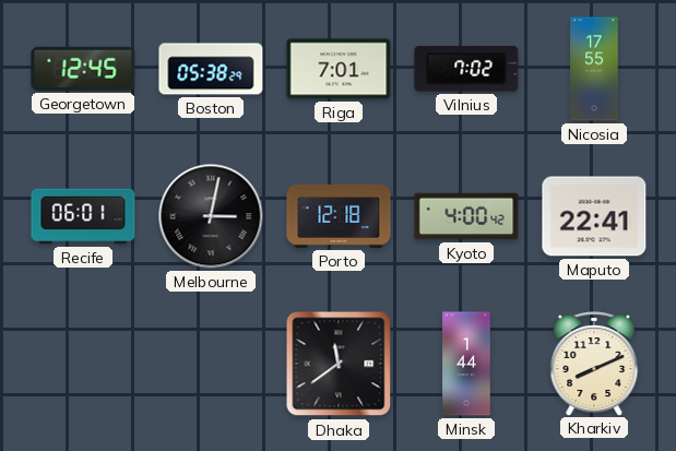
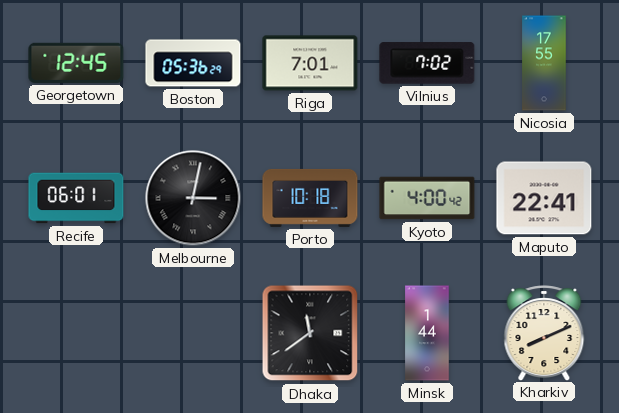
Boston: 05:38 -> 05:36 (193, 63)
Porto: 12:18 -> 10:18 (310, 198)
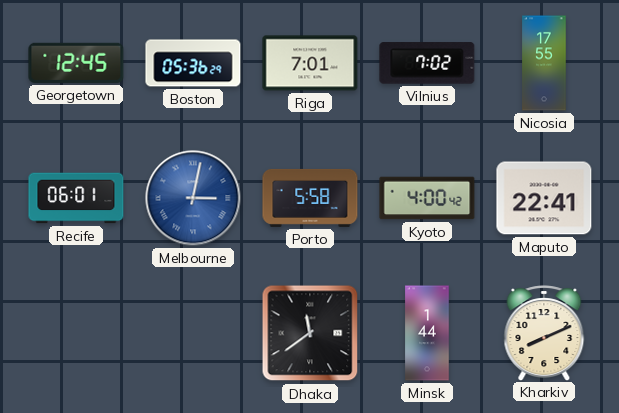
Melbourne dial: black -> blue (193, 198)
Porto: 10:18 -> 5:58 (310, 198)
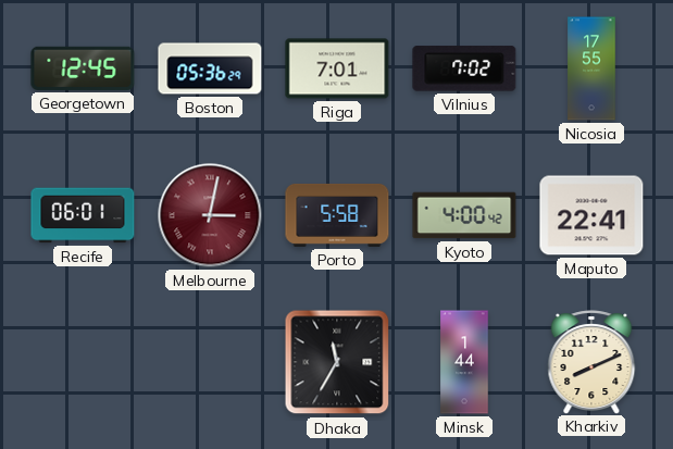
Melbourne dial: blue -> burgundy (210, 215)
Dhaka: 11:39 -> 11:35 (337, 362)
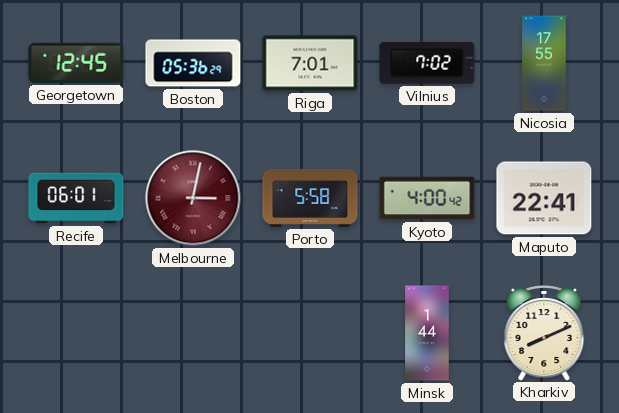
Dhaka: 11:35 -> none (337, 362)
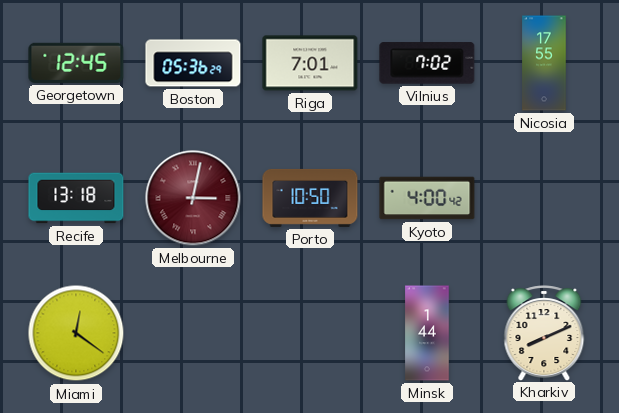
Recife: 06:01 -> 13:18 (76, 198)
Porto: 5:58 -> 10:50 (310, 198)
Maputo: 22:41 -> none (544, 198)
Miami: none -> 12:21 (76, 333)
